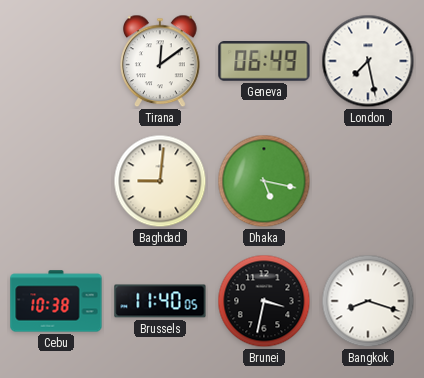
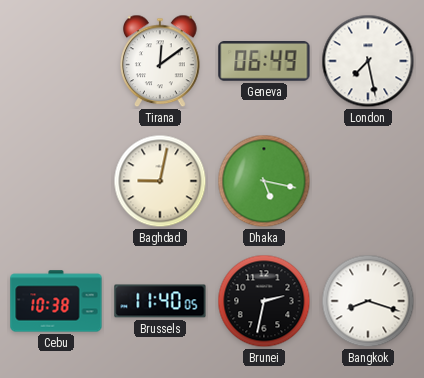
Baghdad: 9:01 -> 9:02 (160, 181)
Brunei: 3:32 -> 2:32 (264, 301)
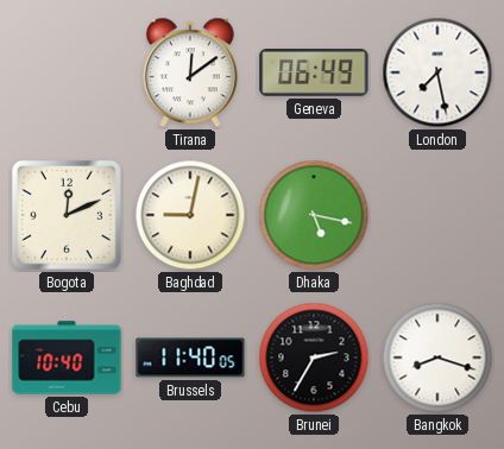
Bogota: none -> 12:11 (67, 215)
Cebu: 10:38 -> 10:40 (67, 358)
Brunei: 2:32 -> 2:35 (314, 358)
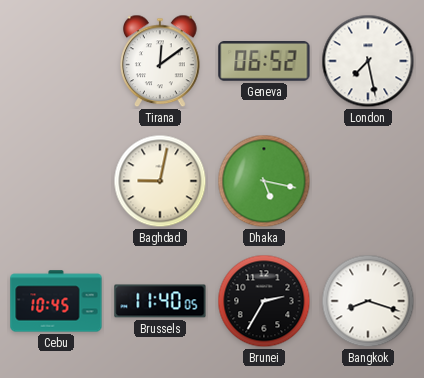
Geneva: 06:49 -> 06:52 (264, 62)
Bogota: 12:11 -> none (67, 215)
Cebu: 10:40 -> 10:45 (56, 301)
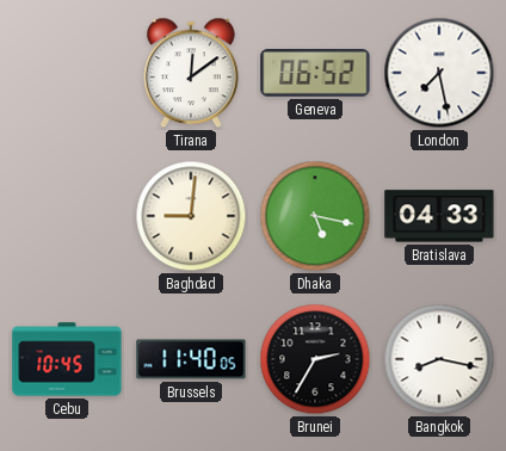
Baghdad: 9:02 -> 9:01 (191, 216)
Bratislava: none -> 04:33 (439, 216)
Bangkok: 8:18 -> 8:17 (439, 359)
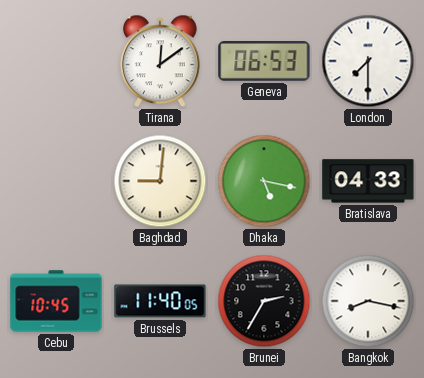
Geneva: 06:52 -> 06:53 (264, 62)
London: 7:28 -> 7:30 (368, 61)
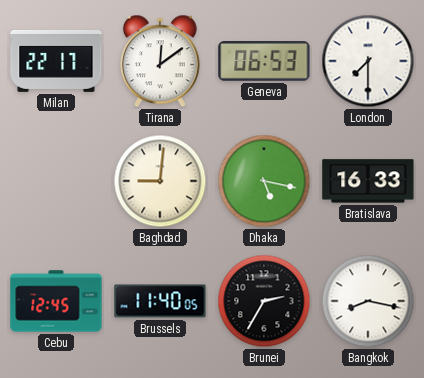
Milan: none -> 22:17 (56, 61)
Bratislava: 04:33 -> 16:33 (368, 181)
Cebu: 10:45 -> 12:45 (56, 301)
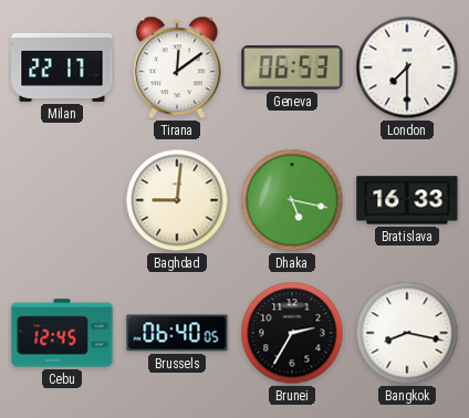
Brussels: 11:40 -> 06:40 (177, 333)
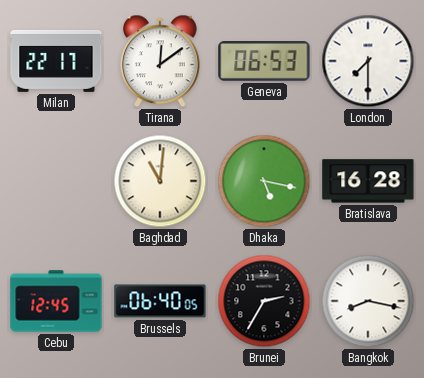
Baghdad: 9:01 -> 11:01 (160, 181)
Bratislava: 16:33 -> 16:28 (368, 181)
